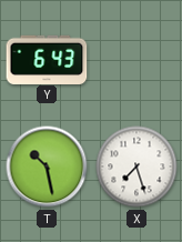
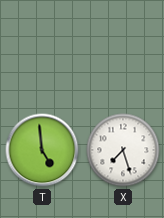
Y: 6:43 -> none (47, 59)
T: 10:28 -> 4:59 (42, 150)
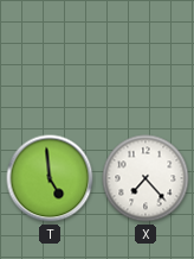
X: 7:27 -> 7:23 (145, 178)
